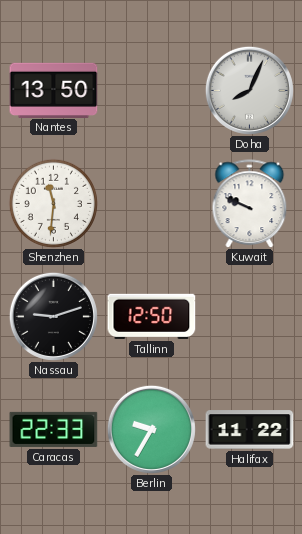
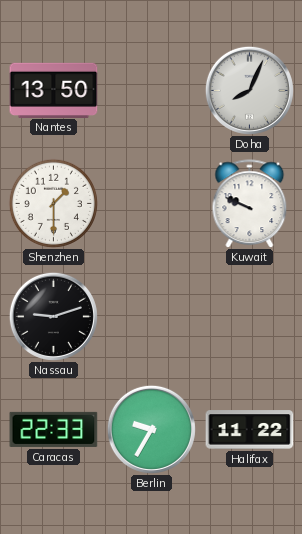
Shenzhen: 11:31 -> 1:30 (53, 203)
Tallinn: 12:50 -> none (152, 316)
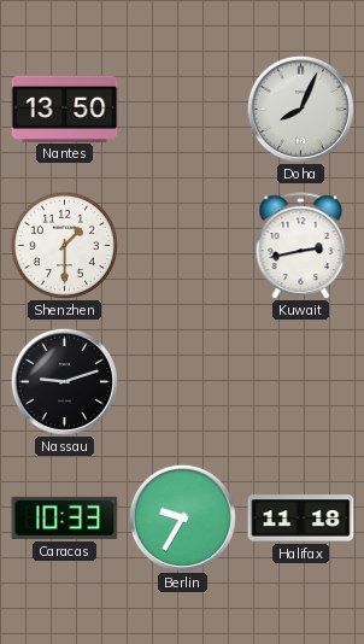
Kuwait: 9:49 -> 2:43 (301, 246)
Caracas: 22:33 -> 10:33 (65, 517)
Halifax: 11:22 -> 11:18 (301, 519)
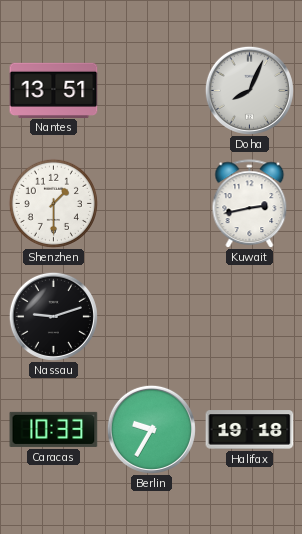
Nantes: 13:50 -> 13:51 (54, 90)
Halifax: 11:18 -> 19:18 (250, 430)
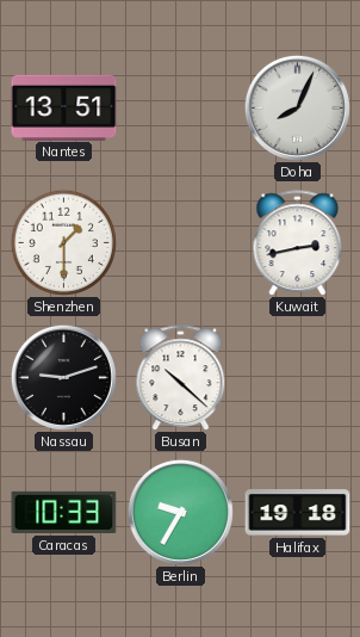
Busan: none -> 10:22 (181, 378)
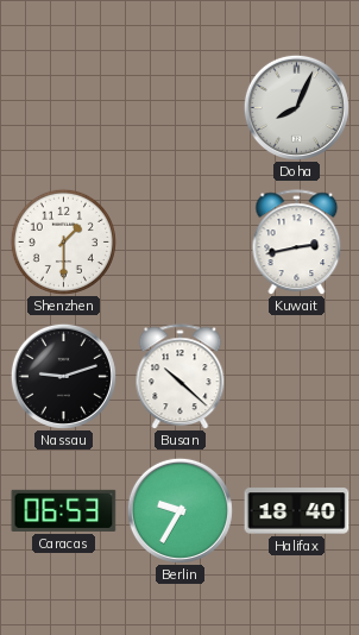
Nantes: 13:51 -> none (64, 107)
Caracas: 10:33 -> 06:53 (64, 510)
Halifax: 19:18 -> 18:40 (297, 511)
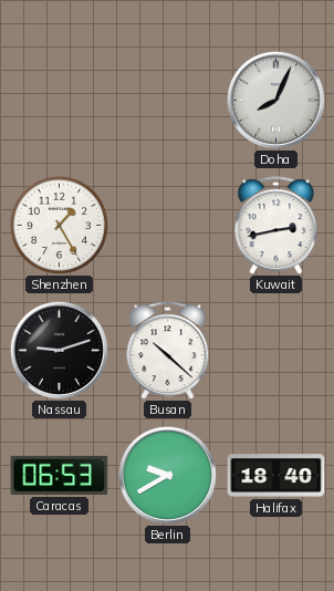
Shenzhen: 1:30 -> 1:25 (59, 225)
Berlin: 9:35 -> 9:40 (167, 475)
